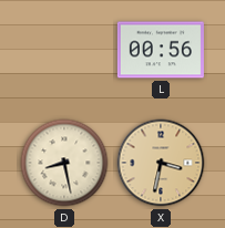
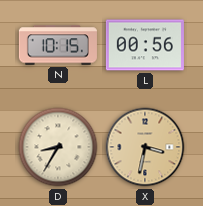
N: none -> 10:15 (58, 45)
D: 8:28 -> 8:35 (58, 147)
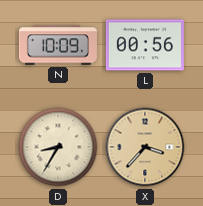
N: 10:15 -> 10:09 (58, 45)
X: 3:32 -> 3:37 (145, 147)
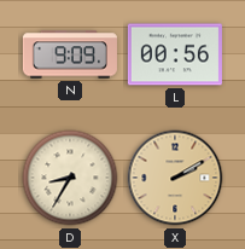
N: 10:09 -> 9:09 (70, 54)
X: 3:37 -> 2:10 (175, 178)
